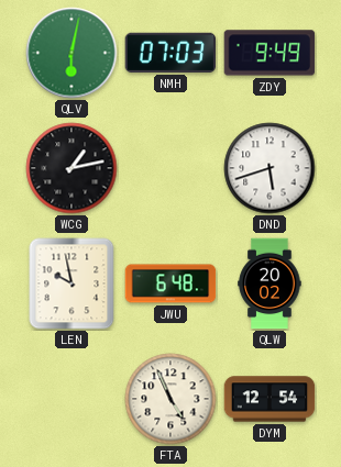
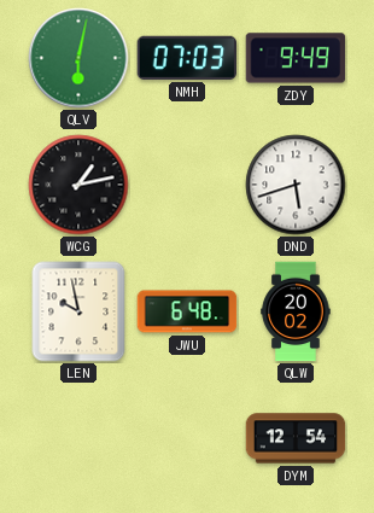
FTA: 4:56 -> none (170, 399)
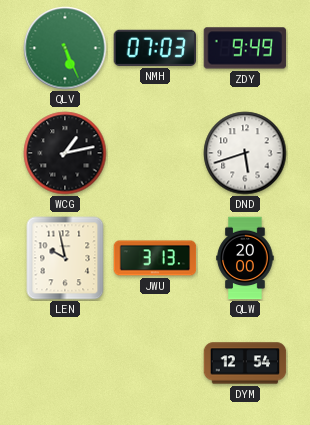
QLV: 6:02 -> 5:26 (65, 48)
JWU: 6:48 -> 3:13 (155, 258)
QLW: 20:02 -> 20:00 (245, 258)
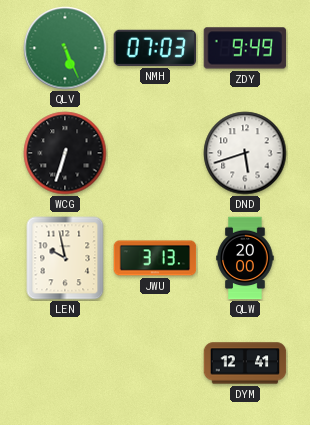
WCG: 1:13 -> 6:33 (65, 153)
DYM: 12:54 -> 12:41 (245, 363)
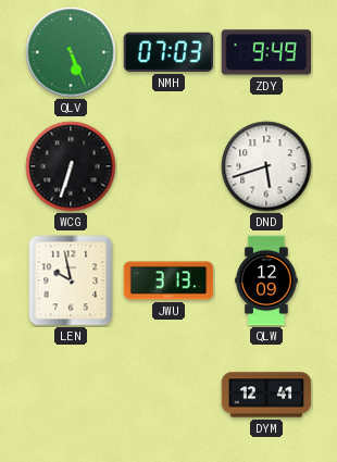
QLW: 20:00 -> 12:09 (266, 280)
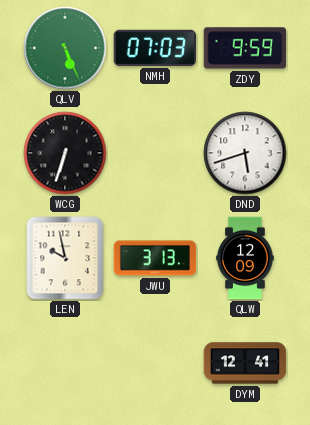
ZDY: 9:49 -> 9:59 (245, 48)
